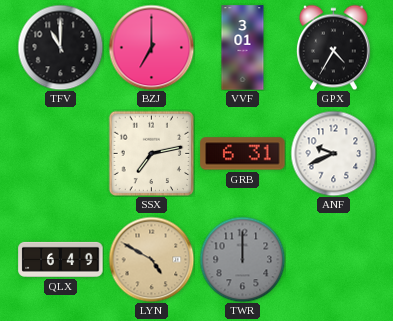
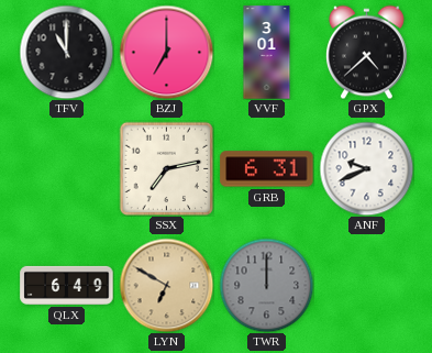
GPX: 4:35 -> 4:38 (366, 52)
LYN: 4:50 -> 6:50 (166, 285)
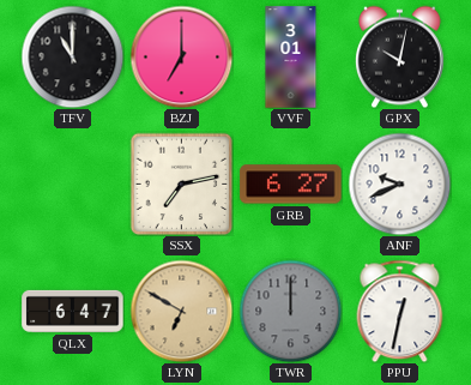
GPX: 4:38 -> 10:02 (399, 56)
GRB: 6:31 -> 6:27 (291, 185)
QLX: 6:49 -> 6:47 (73, 311)
PPU: none -> 12:32 (400, 311)
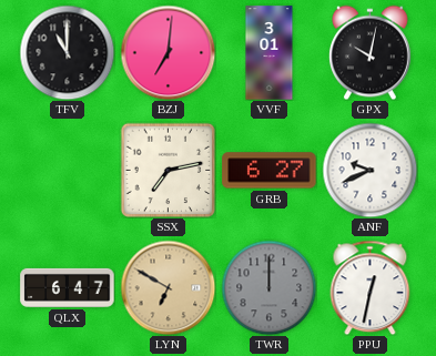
BZJ: 7:00 -> 7:01 (168, 52)
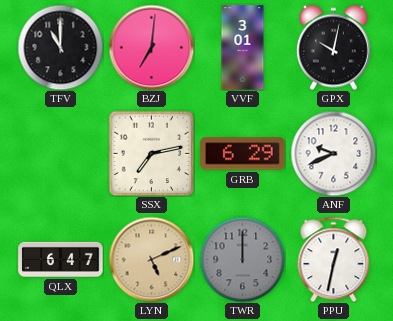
GRB: 6:27 -> 6:29 (243, 154)
LYN: 6:50 -> 5:11 (151, 259)
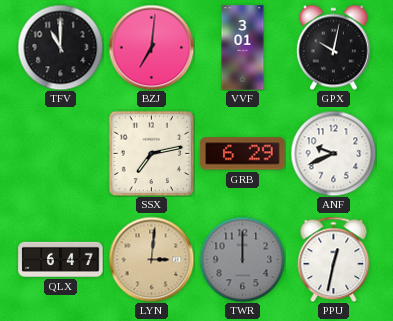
LYN: 5:11 -> 3:01 (151, 259)
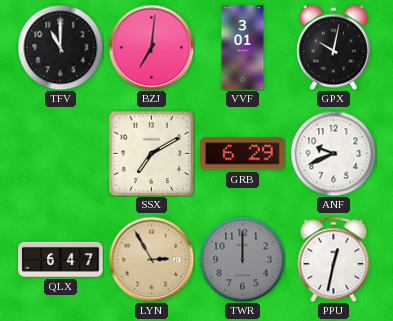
SSX: 7:13 -> 7:10 (151, 153)
LYN: 3:01 -> 2:55 (151, 259)
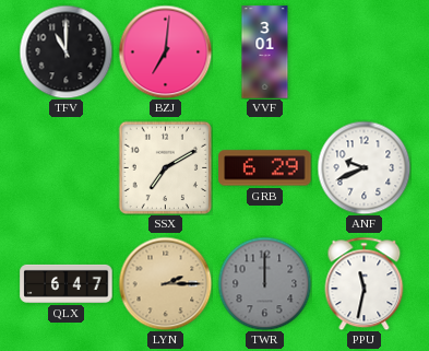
GPX: 10:02 -> none (333, 47)
LYN: 2:55 -> 2:15 (165, 283)
PPU: 12:32 -> 11:32 (365, 283)
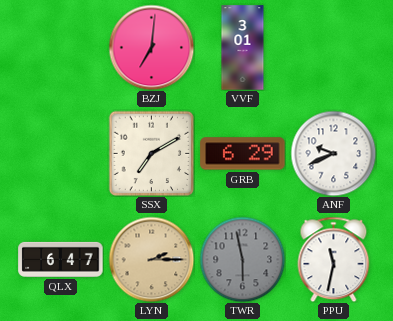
TFV: 11:00 -> none (65, 51)
TWR: 12:00 -> 5:58 (242, 259)
